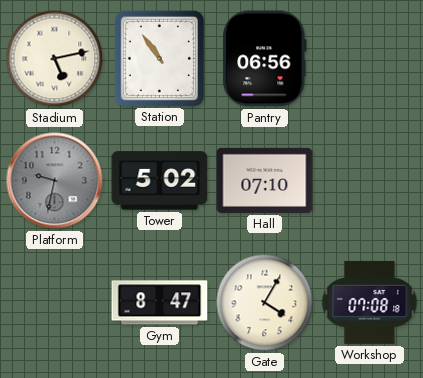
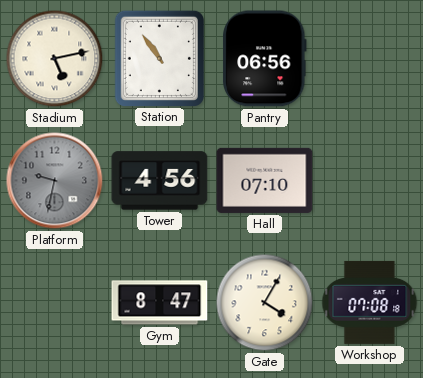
Tower: 5:02 -> 4:56 (160, 181)
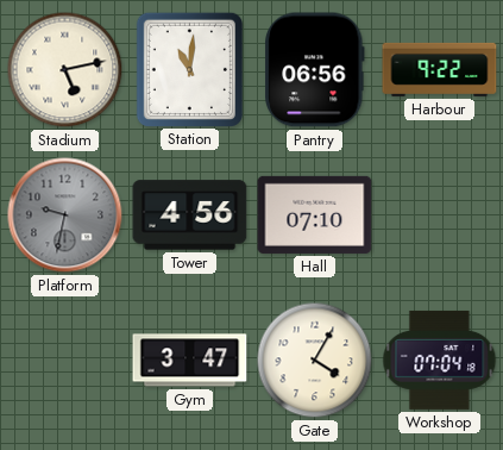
Station: 10:54 -> 11:01 (189, 69)
Harbour: none -> 9:22 (440, 69)
Gym: 8:47 -> 3:47 (190, 361)
Workshop: 07:08 -> 07:04 (440, 360)
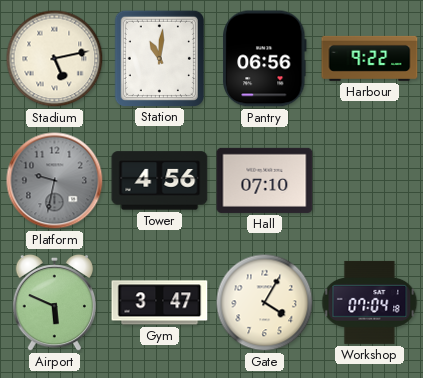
Airport: none -> 5:49 (54, 303)
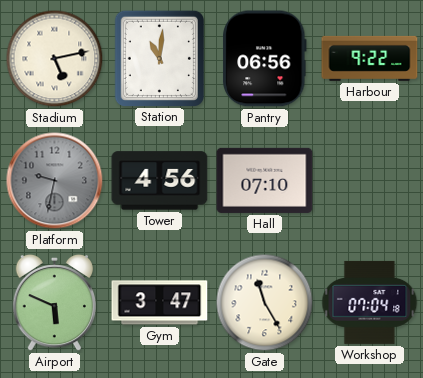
Gate: 4:05 -> 11:25 (265, 303)
